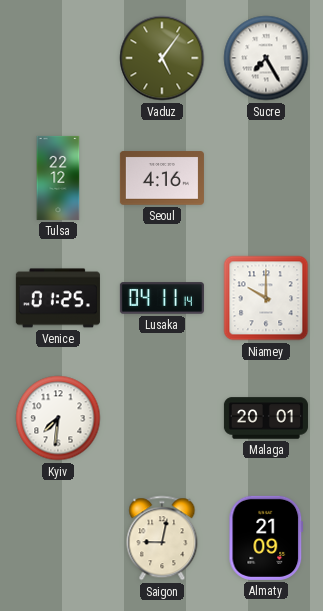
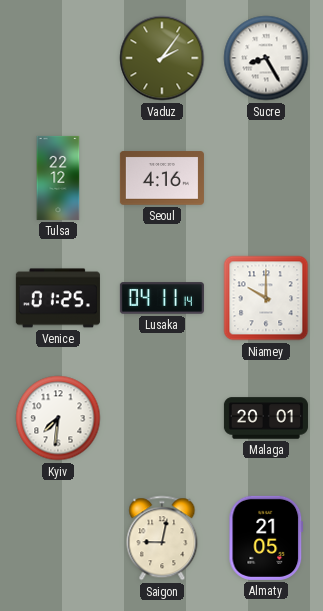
Vaduz: 5:06 -> 2:06 (162, 58)
Sucre: 7:25 -> 8:25 (266, 58)
Almaty: 21:09 -> 21:05 (266, 538)
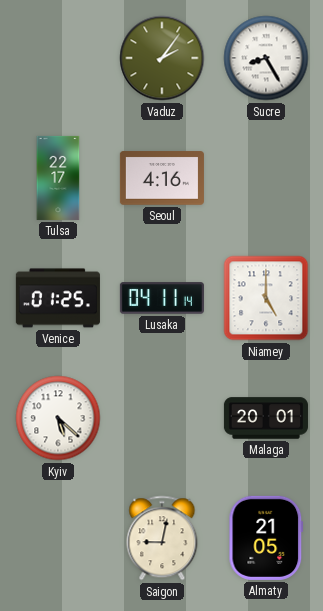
Tulsa: 22:12 -> 22:17 (58, 178)
Niamey: 10:00 -> 5:00 (266, 298)
Kyiv: 7:31 -> 5:22 (58, 418)
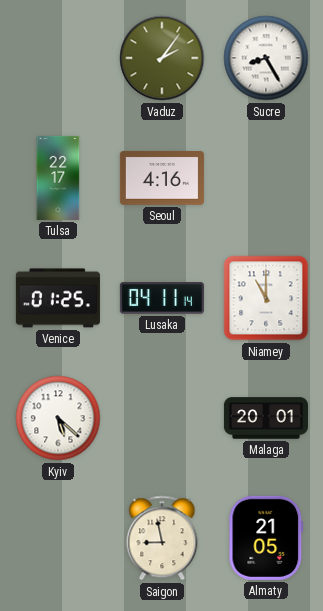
Niamey: 5:00 -> 11:00 (266, 298)
Saigon: 9:02 -> 8:58 (162, 538)
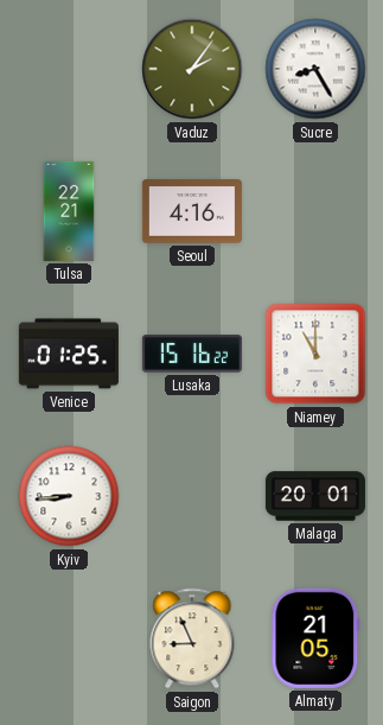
Tulsa: 22:17 -> 22:21 (69, 211)
Lusaka: 04:11 -> 15:16 (192, 354)
Kyiv: 5:22 -> 8:44 (69, 496)
Saigon: 8:58 -> 8:56 (192, 638)
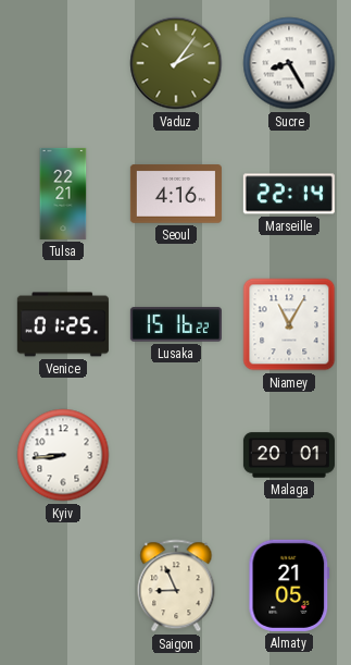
Marseille: none -> 22:14 (289, 194)
Niamey: 11:00 -> 11:05 (289, 324)
